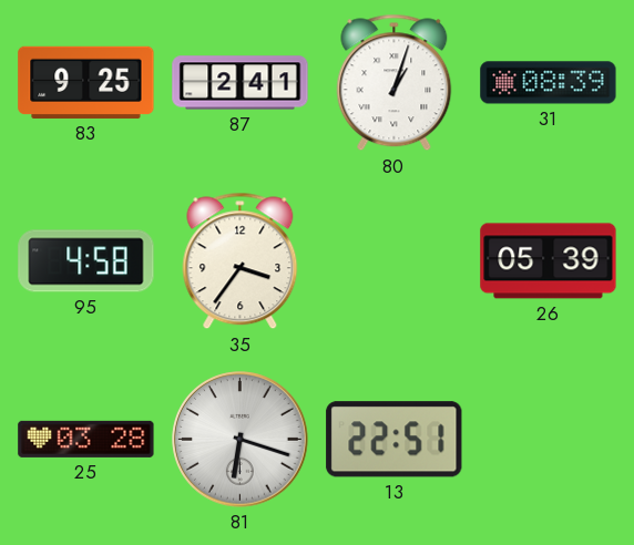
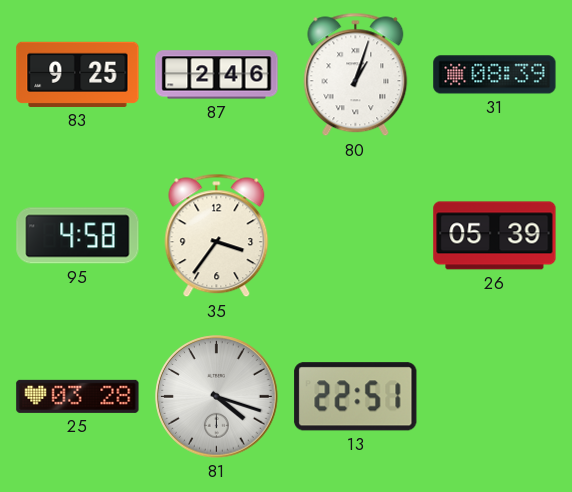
87: 2:41 -> 2:46 (217, 75)
81: 6:18 -> 4:18 (217, 397)
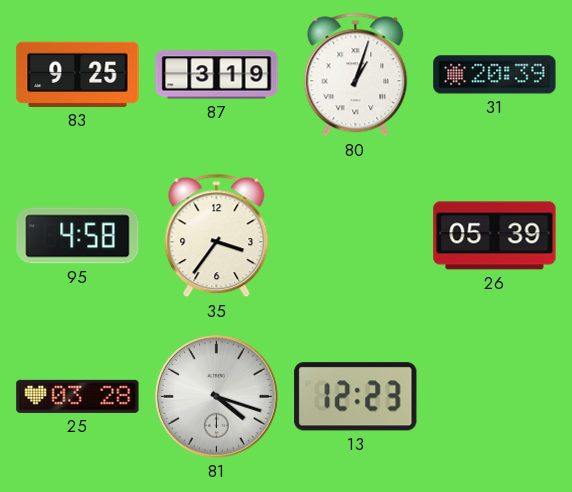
87: 2:46 -> 3:19 (217, 75)
31: 08:39 -> 20:39 (495, 75)
13: 22:51 -> 12:23 (356, 397)
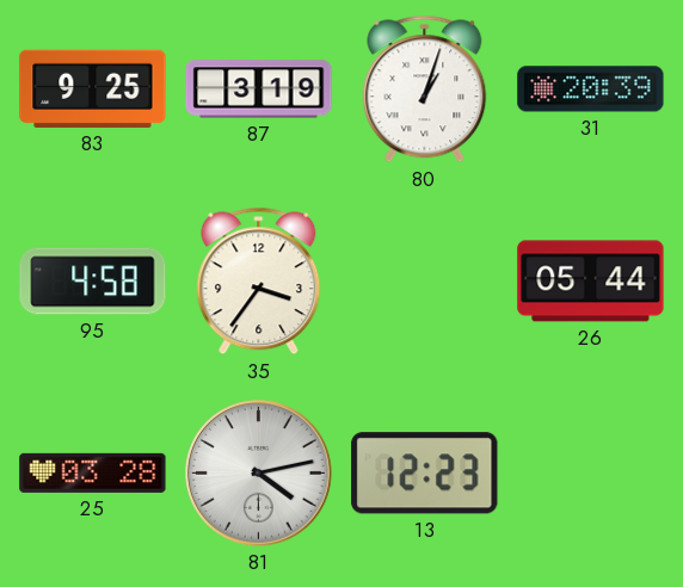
26: 05:39 -> 05:44 (591, 282)
81: 4:18 -> 4:13 (259, 474)
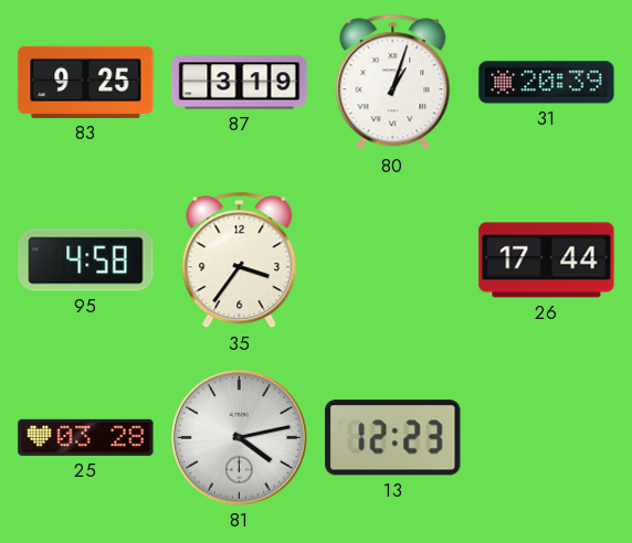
26: 05:44 -> 17:44 (547, 260)
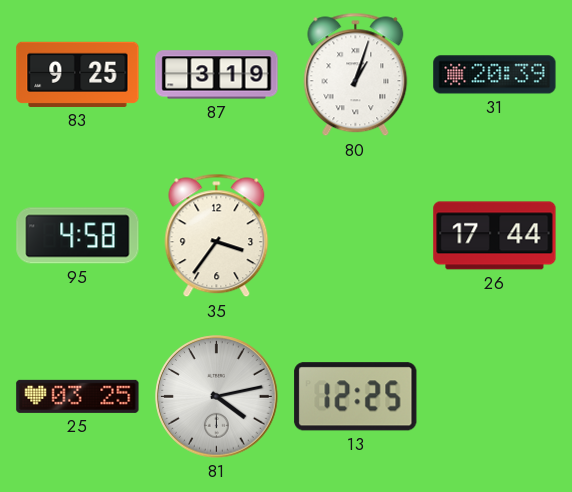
25: 03:28 -> 03:25 (78, 396)
13: 12:23 -> 12:25 (356, 397)
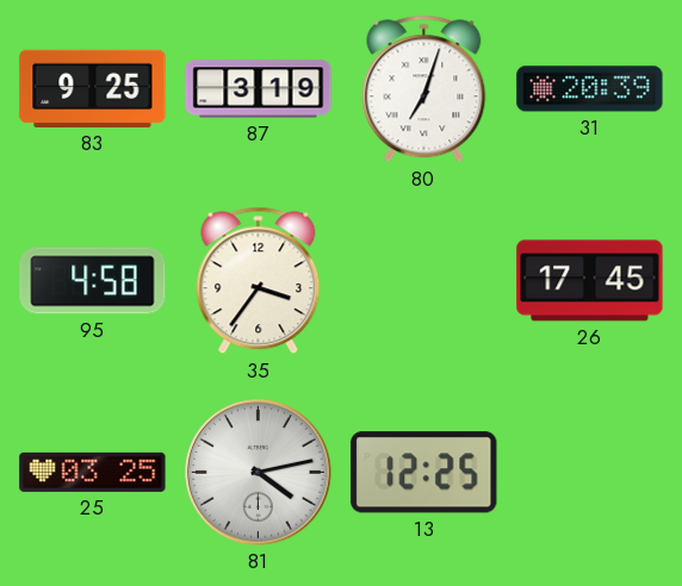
80: 1:03 -> 7:03 (424, 89)
26: 17:44 -> 17:45 (590, 281)
